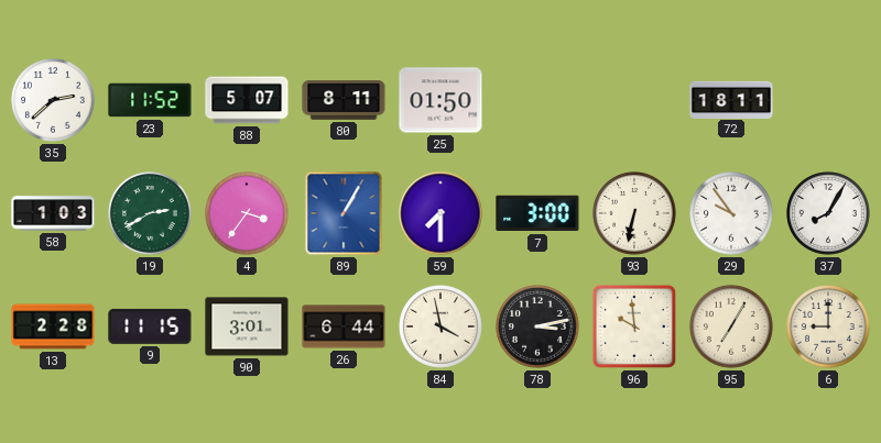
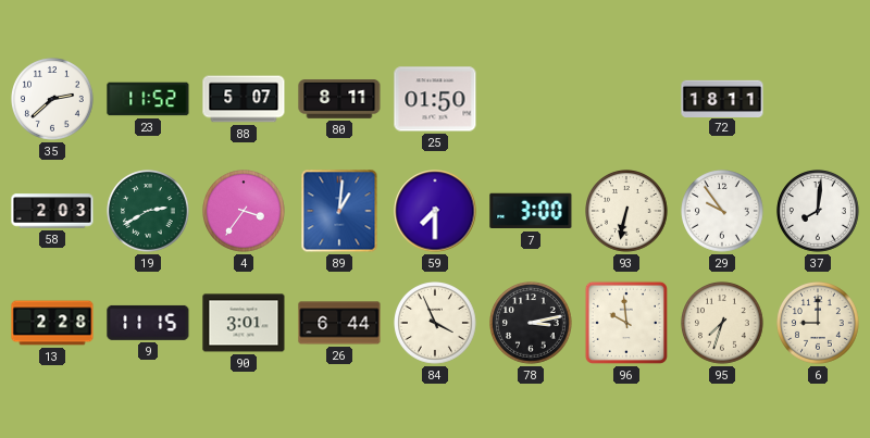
58: 1:03 -> 2:03 (52, 211)
89: 1:05 -> 1:01 (339, 211)
37: 8:05 -> 8:01 (818, 211)
84: 3:58 -> 3:56 (435, 323)
95: 7:05 -> 7:33 (722, 323)
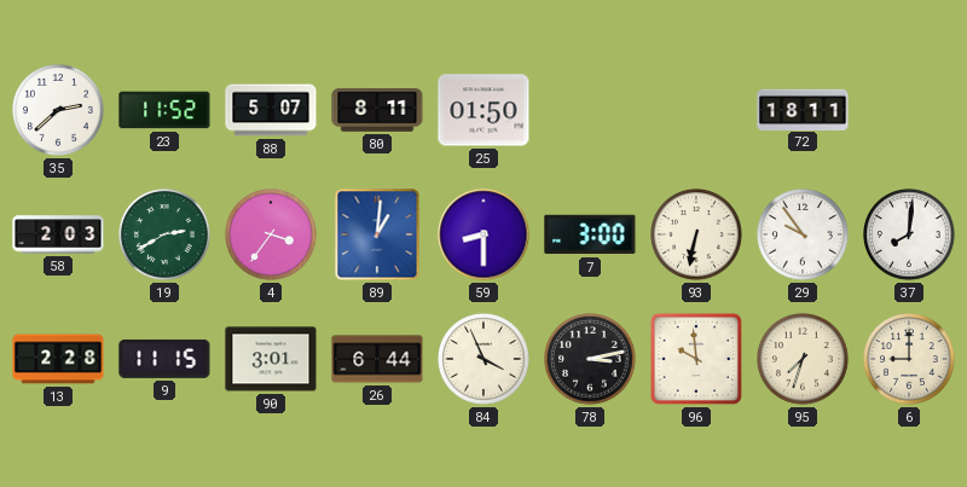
59: 7:30 -> 8:30 (483, 234)
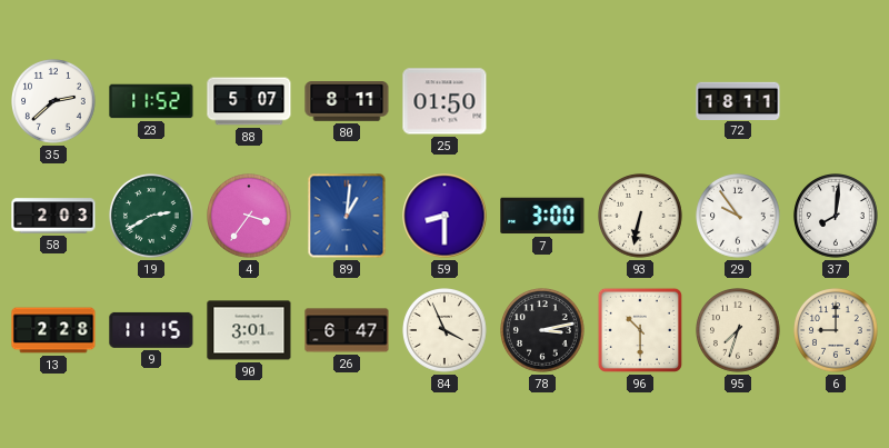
26: 6:44 -> 6:47 (347, 330)
96: 9:59 -> 10:30 (640, 330)
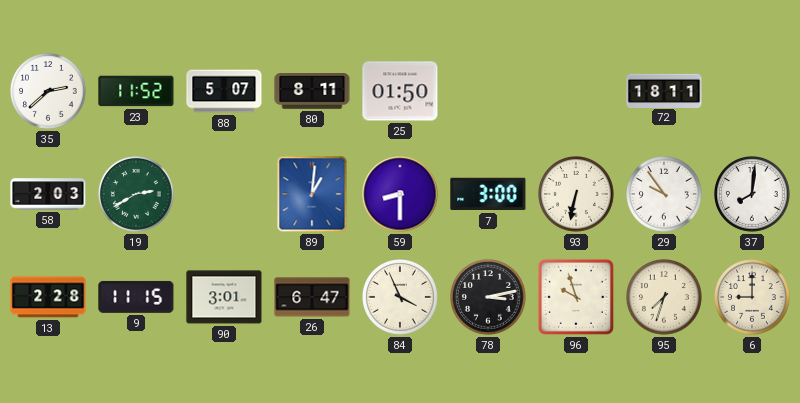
4: 3:36 -> none (249, 216)
96: 10:30 -> 9:57 (576, 297)
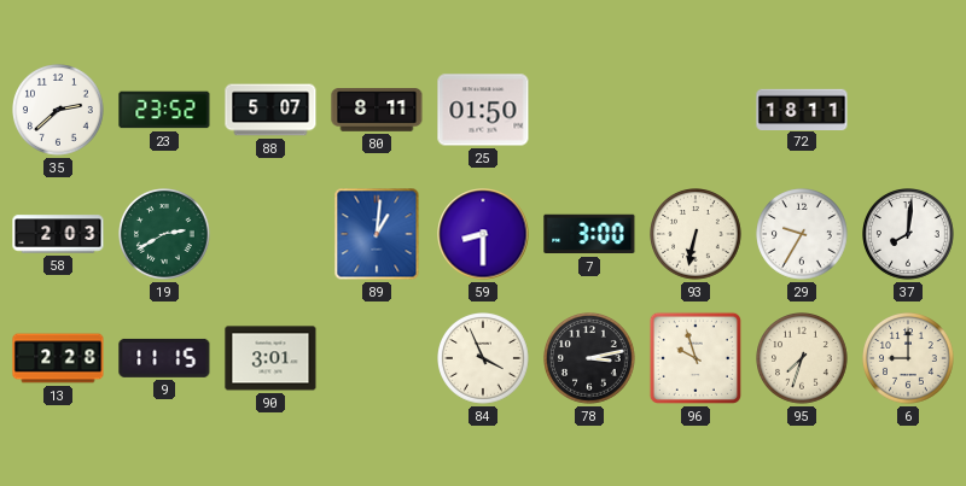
23: 11:52 -> 23:52 (164, 110)
29: 9:54 -> 9:35 (802, 234)
26: 6:47 -> none (312, 297)
